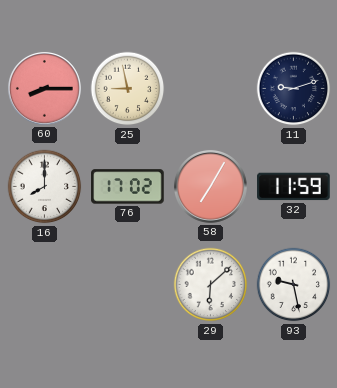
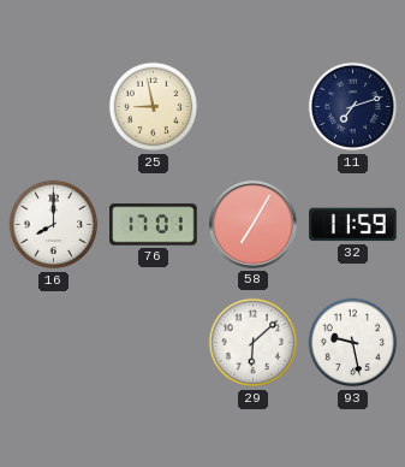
60: 8:15 -> none (44, 88)
11: 9:12 -> 7:12 (353, 107)
76: 17:02 -> 17:01 (154, 225)
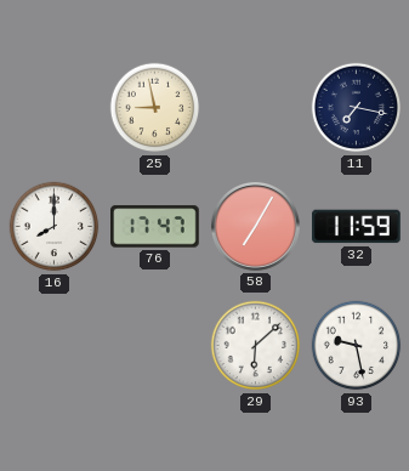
11: 7:12 -> 7:17 (357, 108)
76: 17:01 -> 17:47 (155, 227)
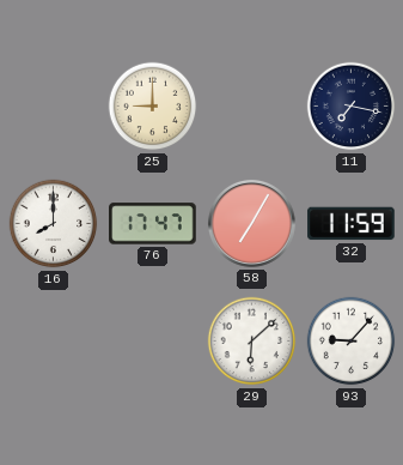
25: 8:58 -> 9:00 (153, 107)
93: 9:28 -> 9:07 (352, 342)
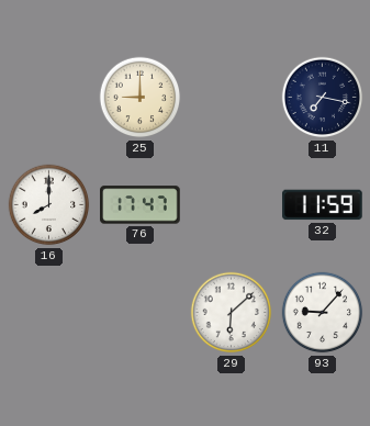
58: 7:05 -> none (251, 223)
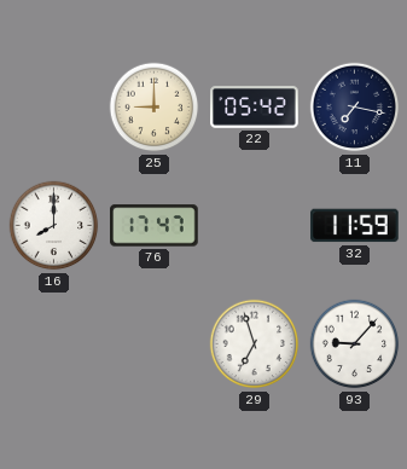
22: none -> 05:42 (255, 108)
29: 6:08 -> 6:57 (255, 344)
